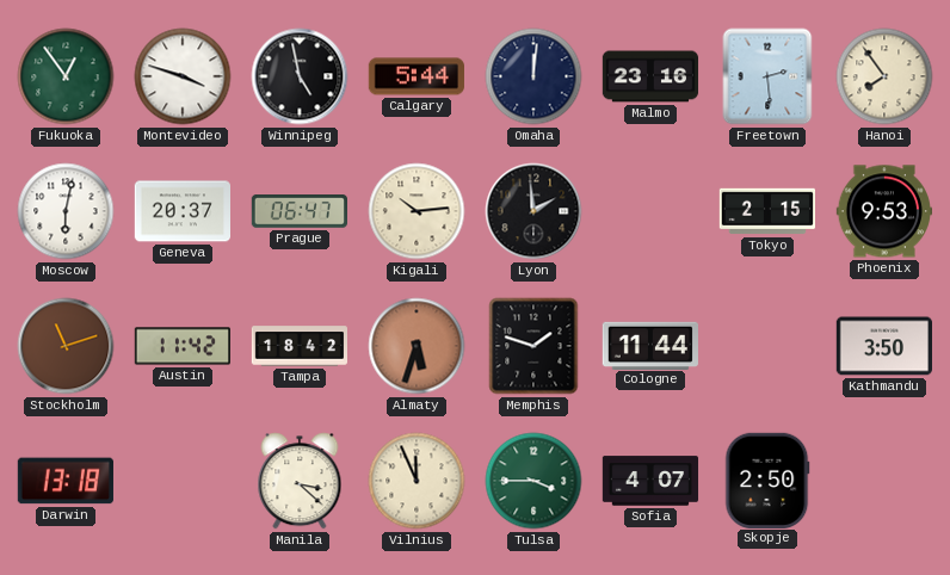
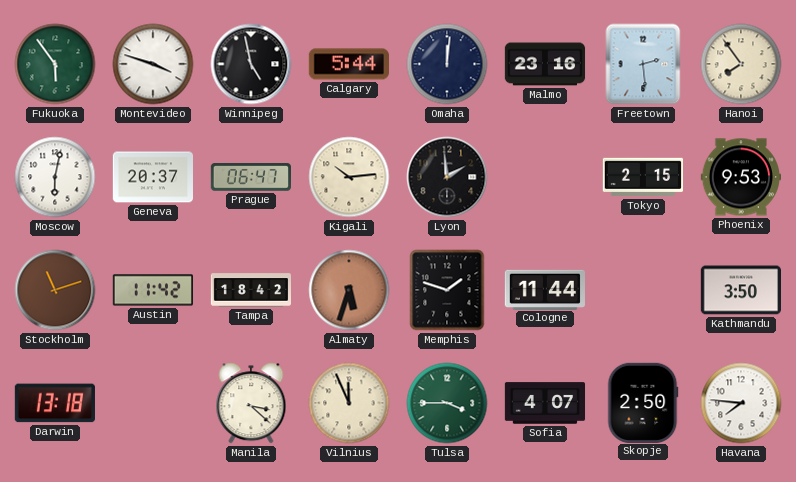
Fukuoka: 12:54 -> 5:54 (55, 64)
Havana: none -> 7:46 (741, 403)
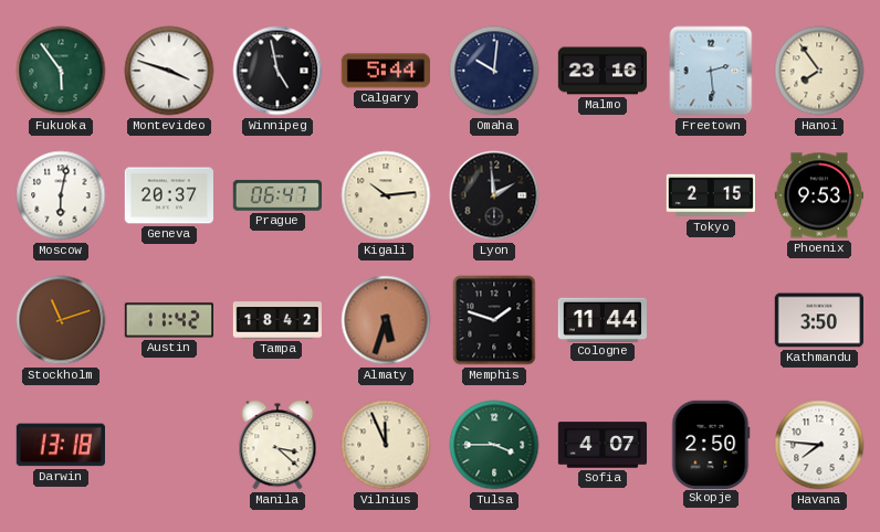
Omaha: 12:01 -> 10:01 (494, 71)
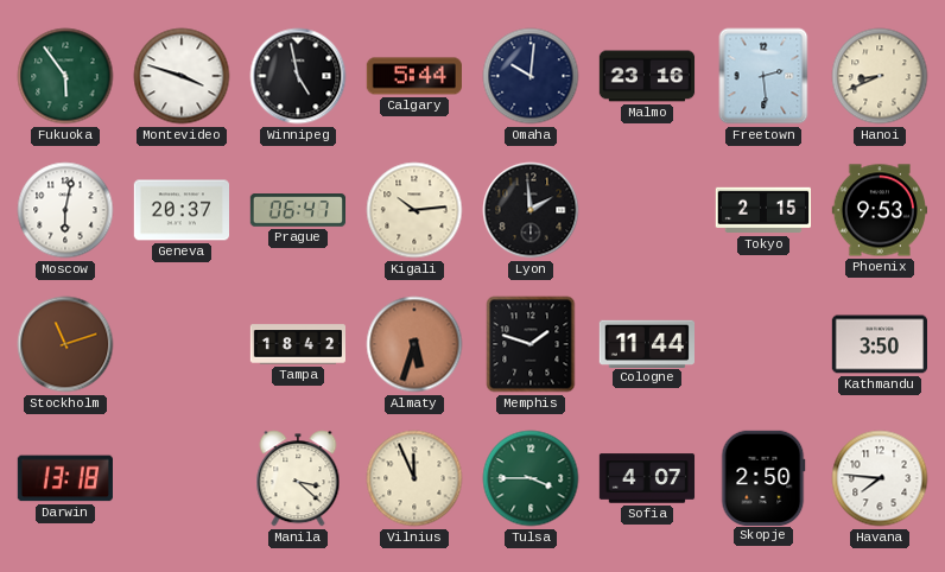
Hanoi: 7:54 -> 8:41 (880, 76)
Austin: 11:42 -> none (168, 320)
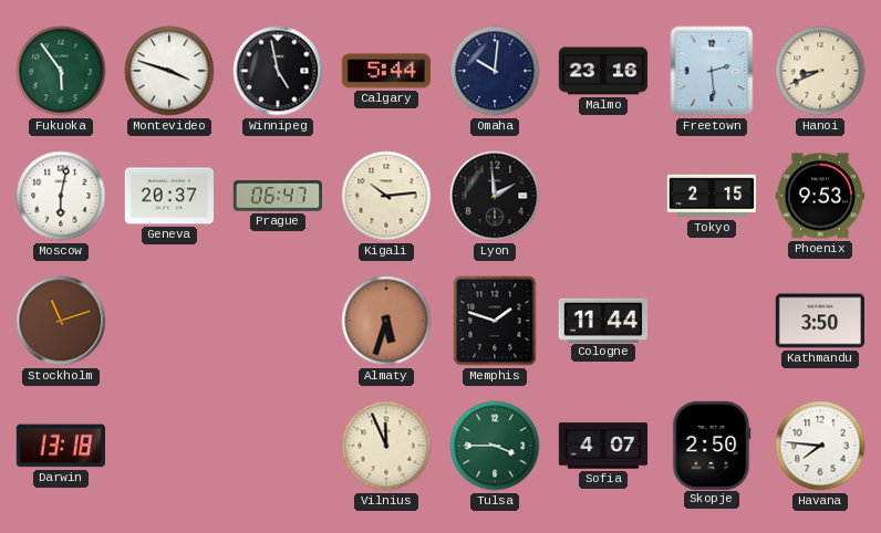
Tampa: 18:42 -> none (298, 344)
Manila: 3:22 -> none (298, 478)
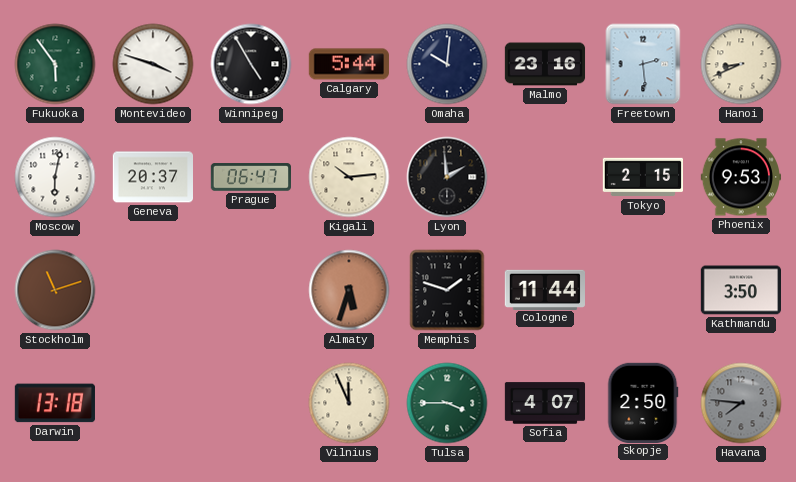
Winnipeg: 4:58 -> 4:55 (251, 64)
Havana dial: white -> grey (741, 403)
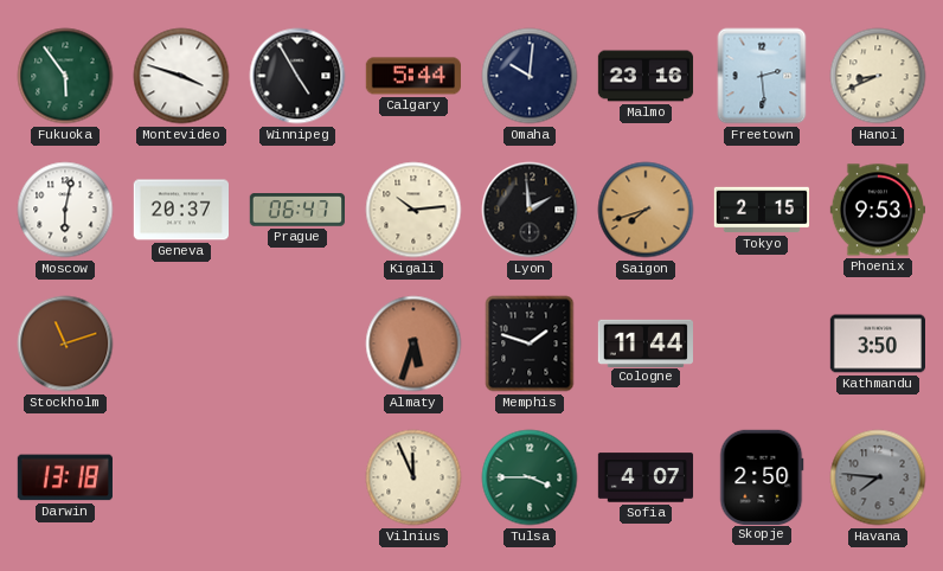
Saigon: none -> 7:42 (646, 210)
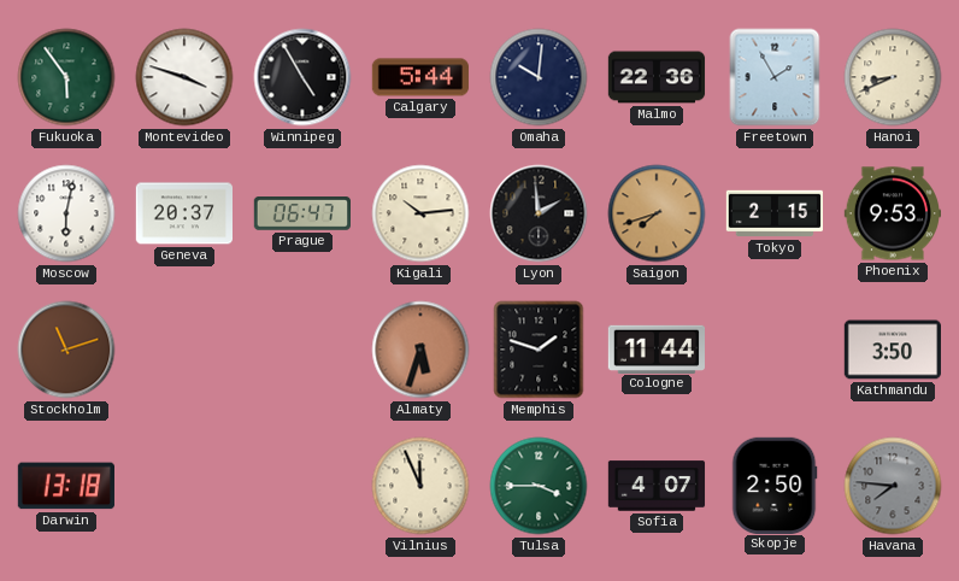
Malmo: 23:16 -> 22:36 (657, 77)
Freetown: 2:29 -> 1:55 (775, 77)
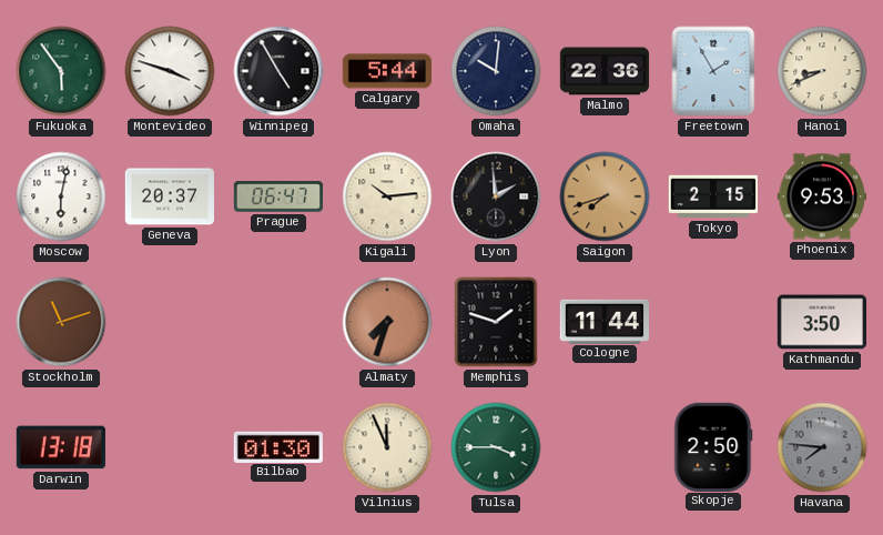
Almaty: 5:33 -> 7:33 (387, 322)
Bilbao: none -> 01:30 (278, 446)
Sofia: 4:07 -> none (657, 486)
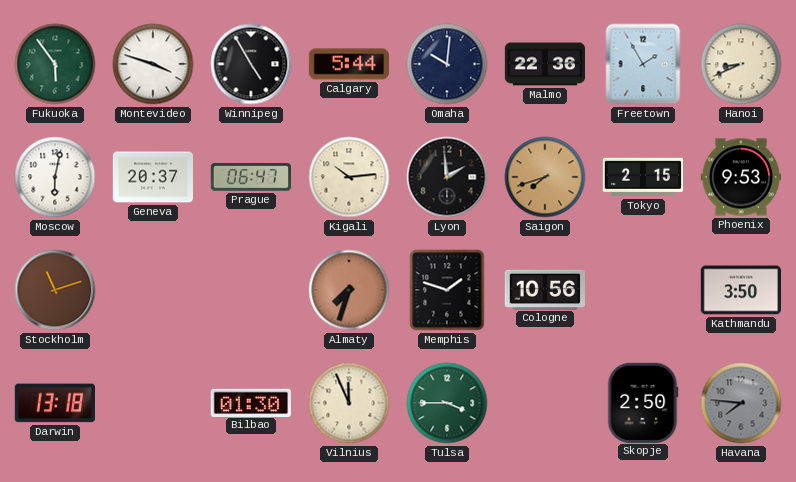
Cologne: 11:44 -> 10:56 (544, 289)
